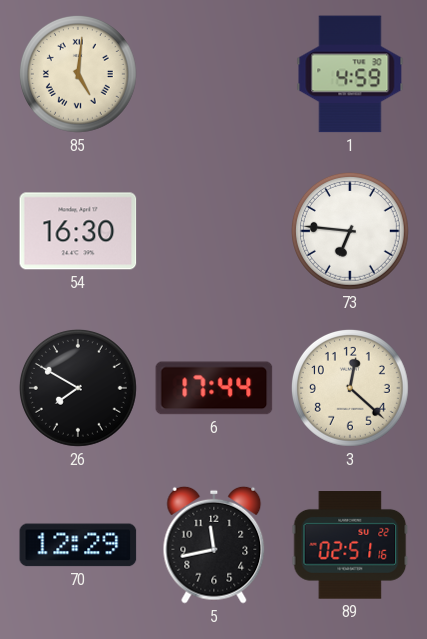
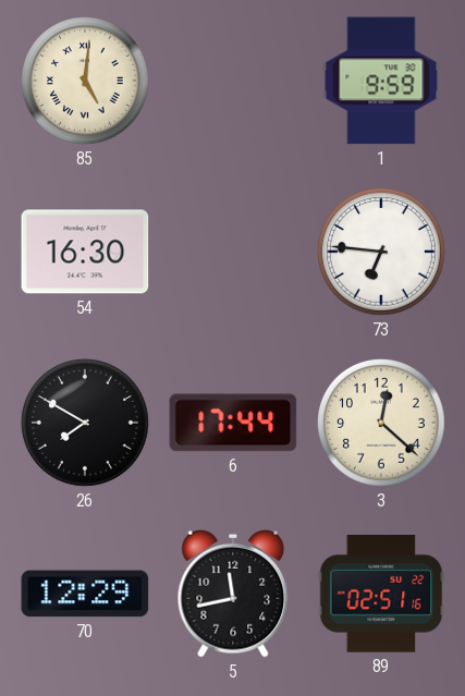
1: 4:59 -> 9:59 (381, 81)
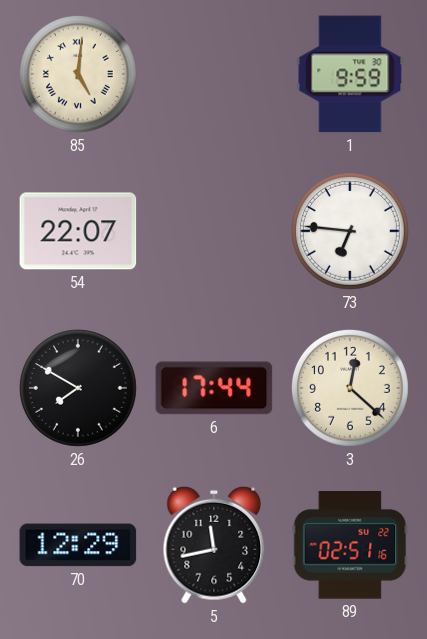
54: 16:30 -> 22:07 (78, 231)
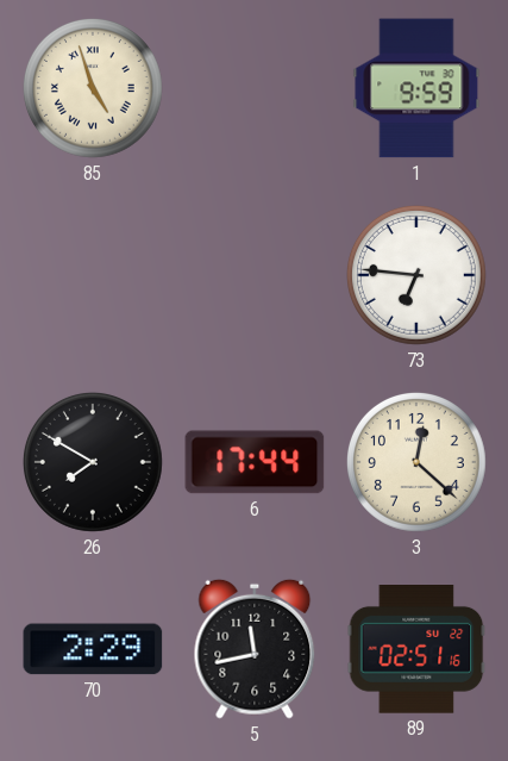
85: 5:01 -> 4:57 (93, 88)
54: 22:07 -> none (78, 231)
70: 12:29 -> 2:29 (93, 649)
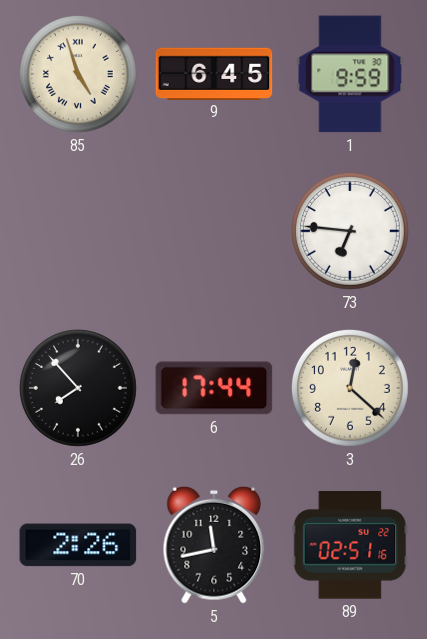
9: none -> 6:45 (214, 73)
26: 7:50 -> 7:53 (78, 388)
70: 2:29 -> 2:26 (78, 545)
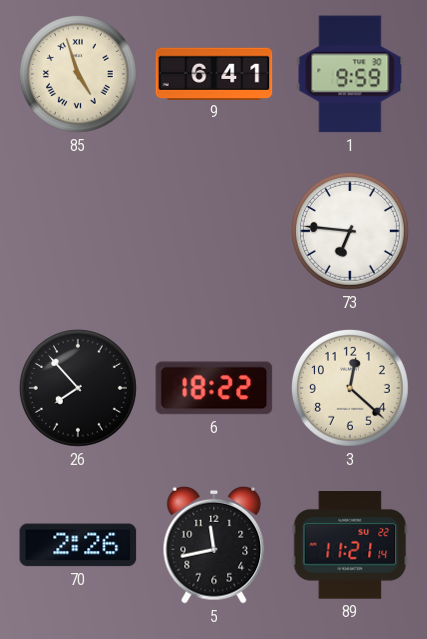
9: 6:45 -> 6:41 (214, 73)
6: 17:44 -> 18:22 (214, 388)
89: 02:51 -> 11:21 (350, 546)
